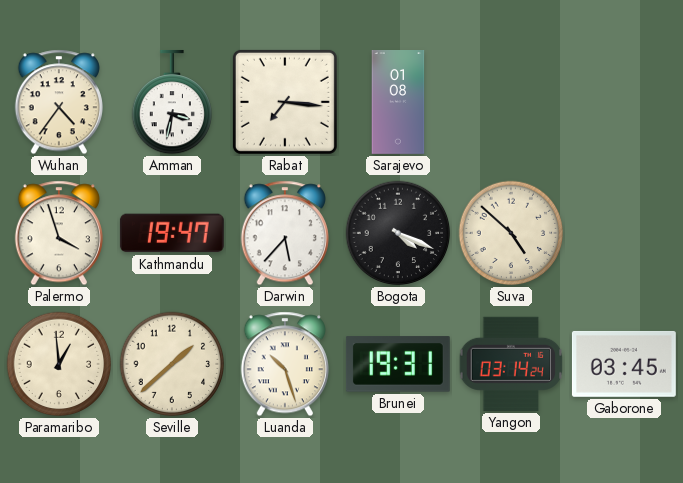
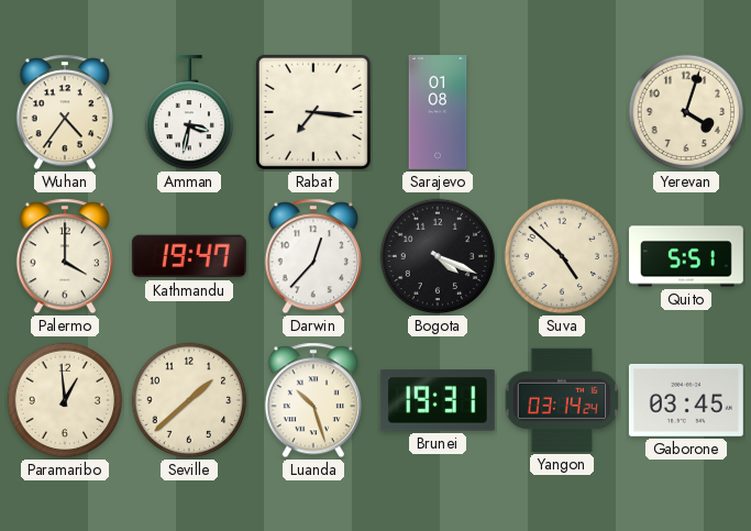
Yerevan: none -> 4:03 (686, 112)
Palermo: 3:57 -> 4:00 (65, 256)
Darwin: 5:37 -> 12:37 (313, 256)
Quito: none -> 5:51 (687, 256)
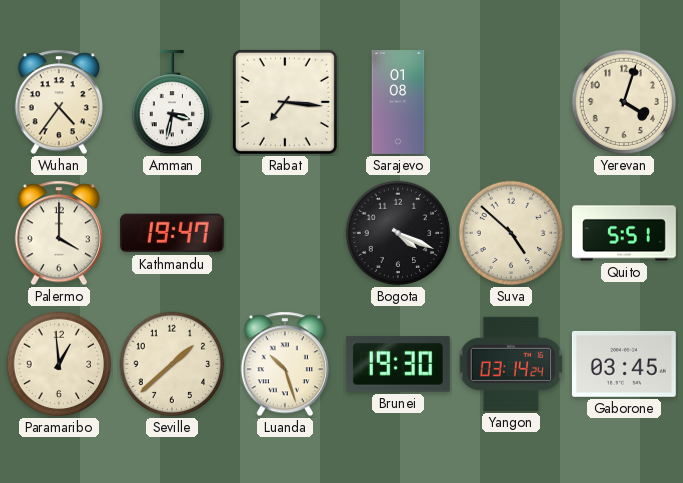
Darwin: 12:37 -> none (313, 256)
Brunei: 19:31 -> 19:30 (398, 364)
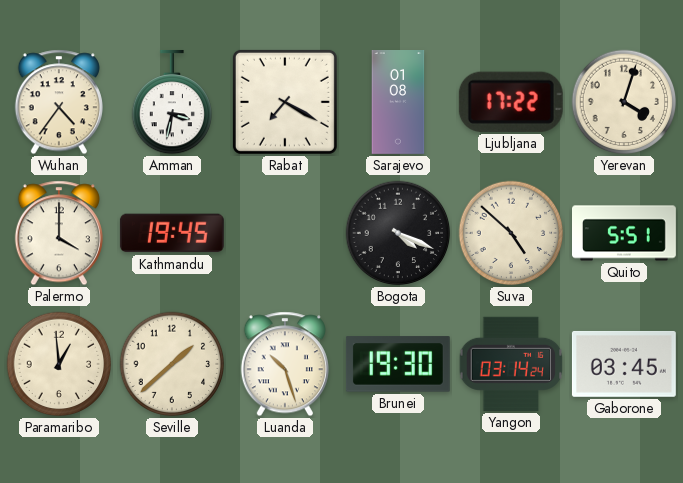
Rabat: 7:16 -> 7:20 (285, 102)
Ljubljana: none -> 17:22 (511, 102)
Kathmandu: 19:47 -> 19:45 (172, 233)
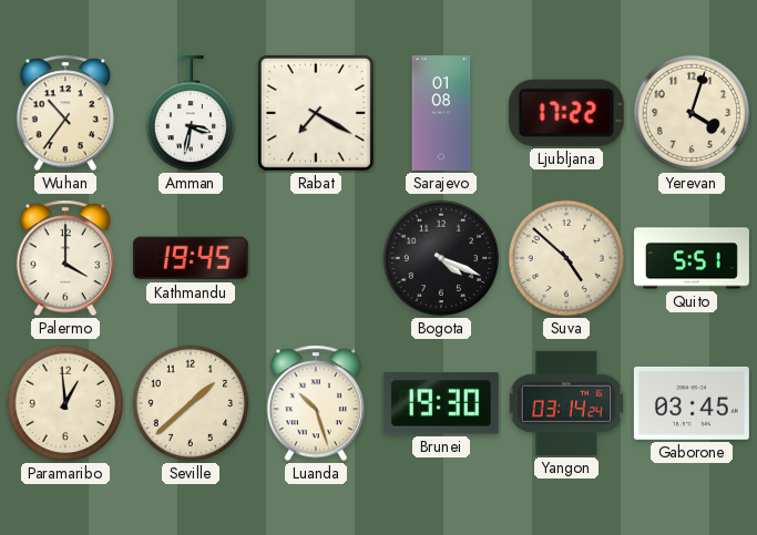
Wuhan: 4:36 -> 10:36 (65, 113)
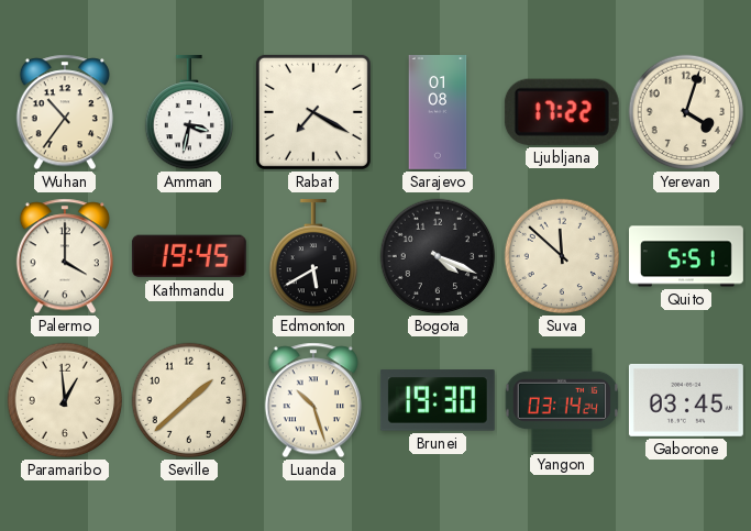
Edmonton: none -> 5:40 (312, 256)
Suva: 4:52 -> 11:52 (562, 256)
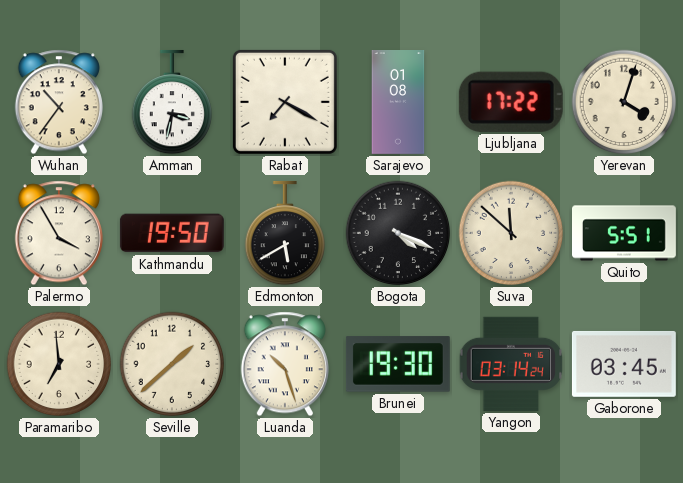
Palermo: 4:00 -> 3:55 (59, 233)
Kathmandu: 19:45 -> 19:50 (172, 233)
Paramaribo: 12:59 -> 6:59 (59, 364)
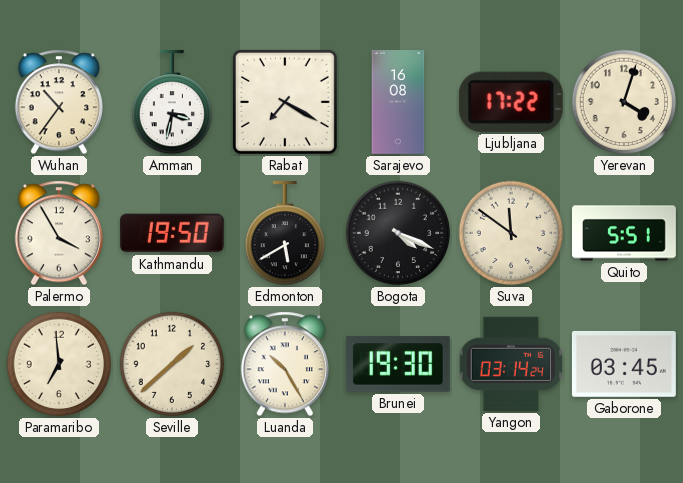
Sarajevo: 01:08 -> 16:08 (398, 103)
Suva: 11:52 -> 11:51 (511, 233)
Luanda: 10:27 -> 10:25 (285, 364)
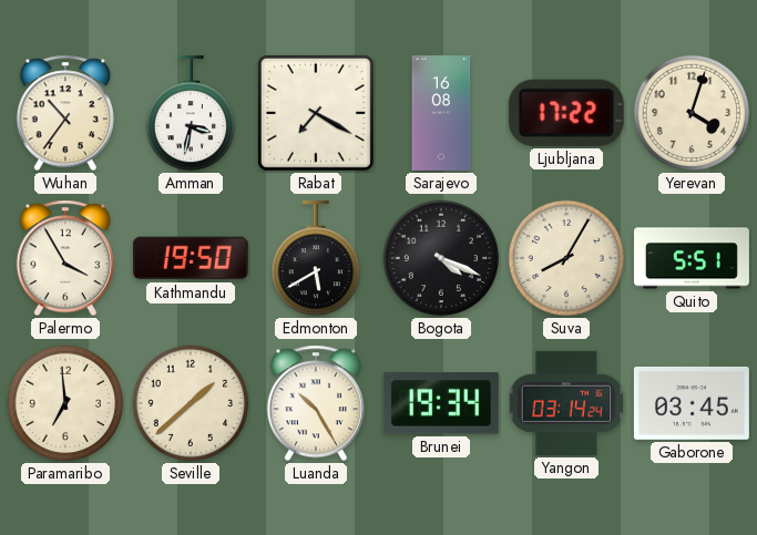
Suva: 11:51 -> 8:05 (566, 258)
Brunei: 19:30 -> 19:34 (441, 403)
